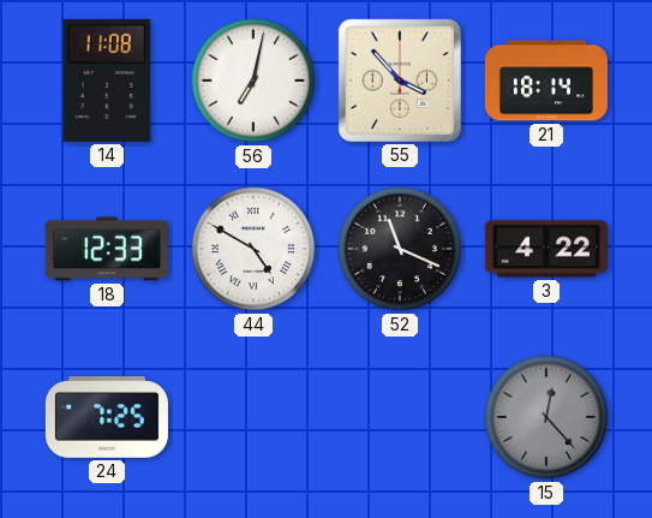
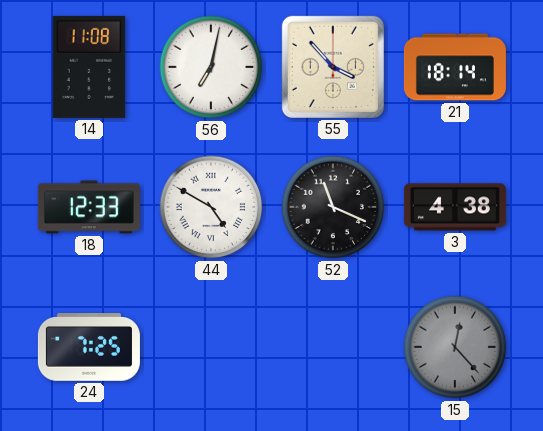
3: 4:22 -> 4:38 (455, 207)
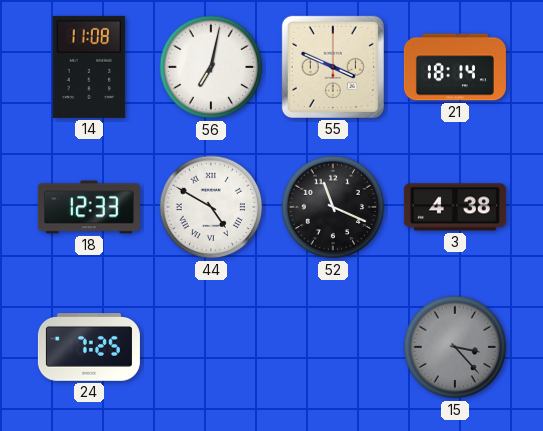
55: 3:53 -> 3:49 (333, 67)
15: 12:23 -> 3:23 (455, 347)
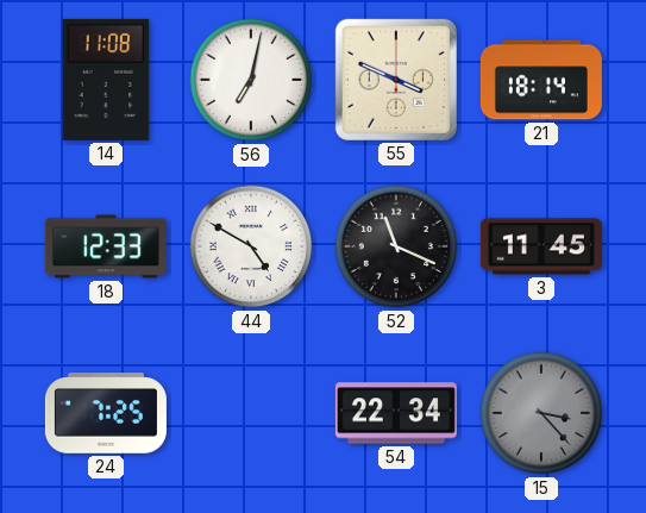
3: 4:38 -> 11:45 (541, 246)
54: none -> 22:34 (396, 413)
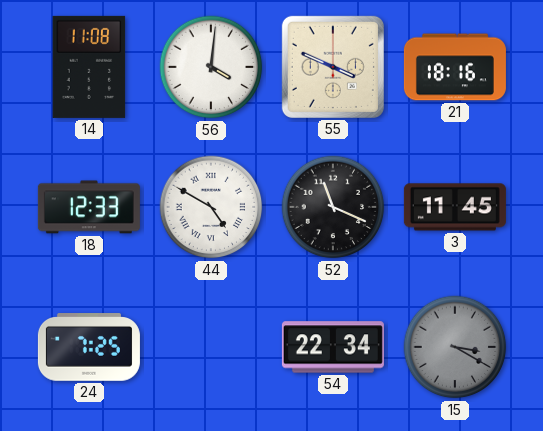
56: 7:02 -> 4:01 (211, 67)
21: 18:14 -> 18:16 (455, 67)
15: 3:23 -> 3:20 (455, 347)
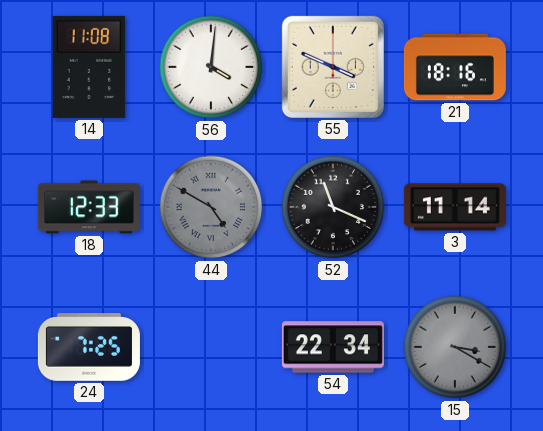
44 dial: white -> grey (211, 207)
3: 11:45 -> 11:14 (455, 207)
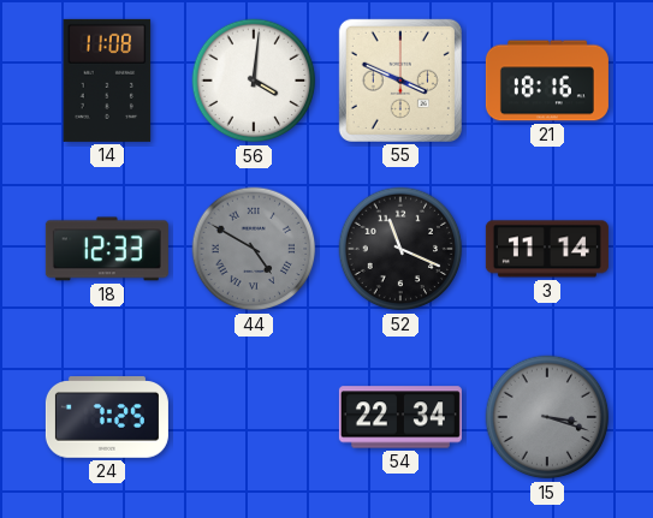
15: 3:20 -> 3:18 (547, 417)
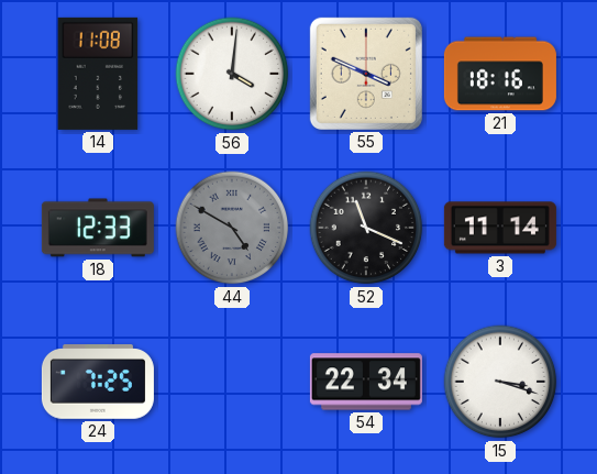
15 dial: grey -> white (500, 382)
